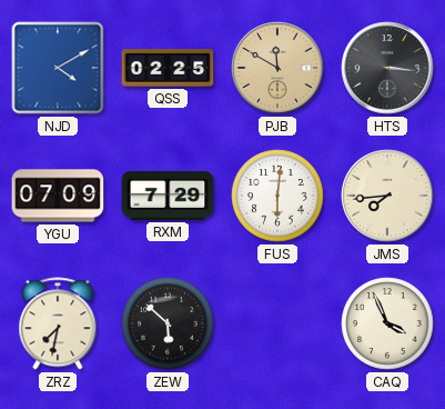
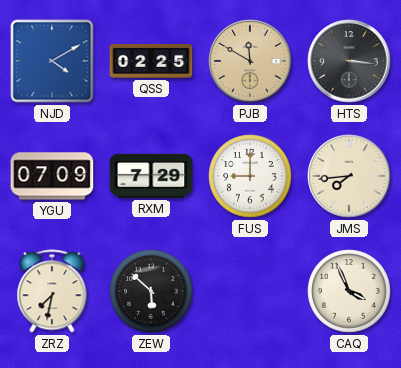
FUS: 6:01 -> 9:00 (250, 176)
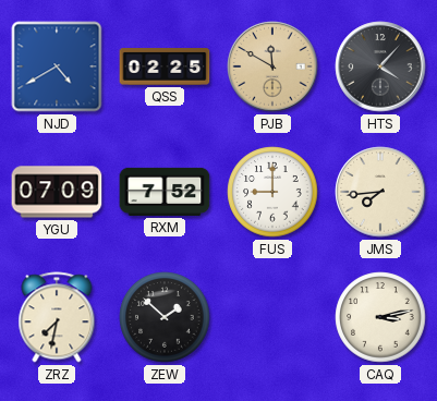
NJD: 4:10 -> 4:40 (57, 66)
HTS: 3:16 -> 4:07 (380, 66)
RXM: 7:29 -> 7:52 (165, 192)
ZEW: 5:52 -> 1:52 (165, 317)
CAQ: 3:56 -> 3:13 (380, 317)
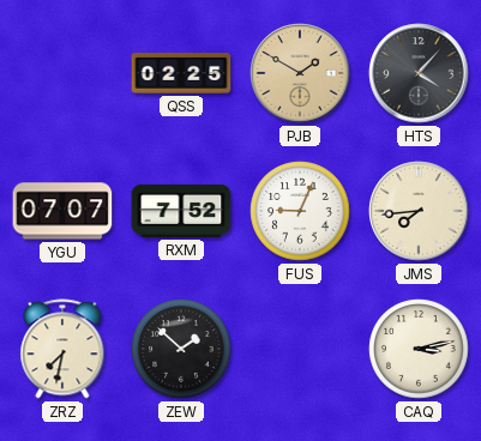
NJD: 4:40 -> none (57, 66)
PJB: 11:50 -> 1:50 (300, 73)
YGU: 07:09 -> 07:07 (62, 211)
FUS: 9:00 -> 9:04 (300, 211)
